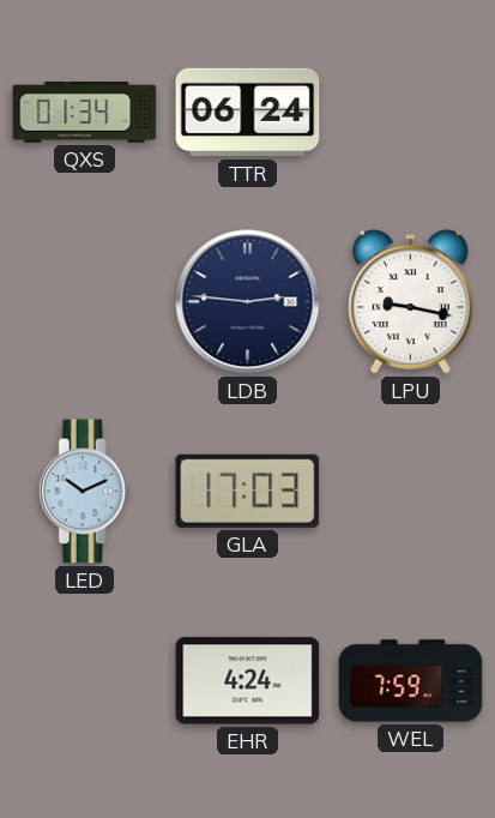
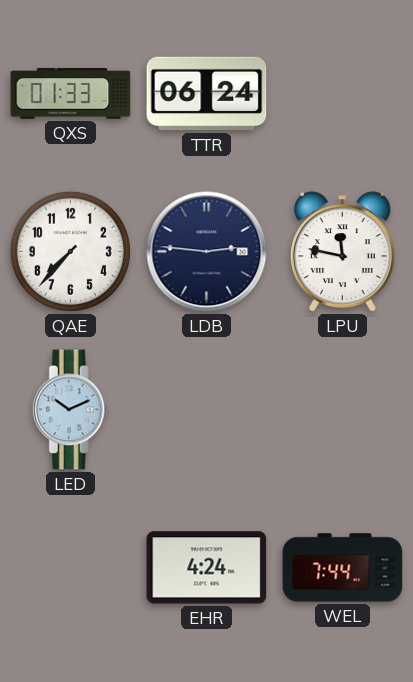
QXS: 01:34 -> 01:33 (71, 93)
QAE: none -> 7:37 (70, 251)
LPU: 9:17 -> 11:47 (342, 252)
GLA: 17:03 -> none (248, 491)
WEL: 7:59 -> 7:44 (343, 568)
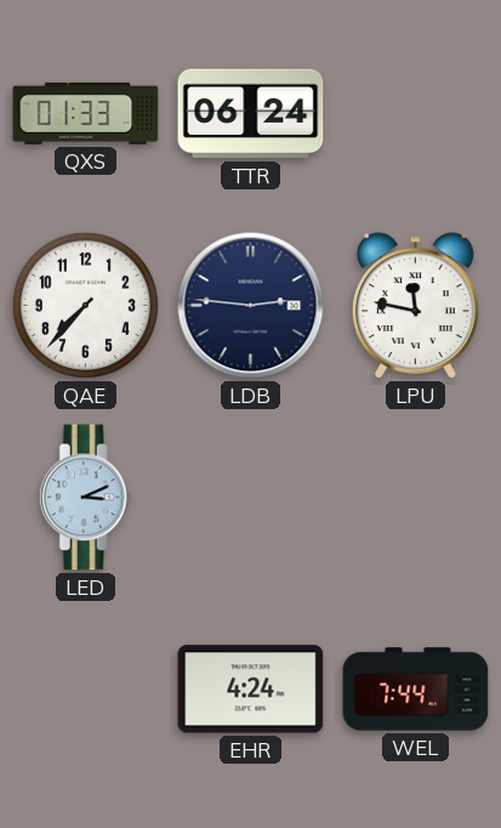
LED: 10:11 -> 3:11 (85, 498)
